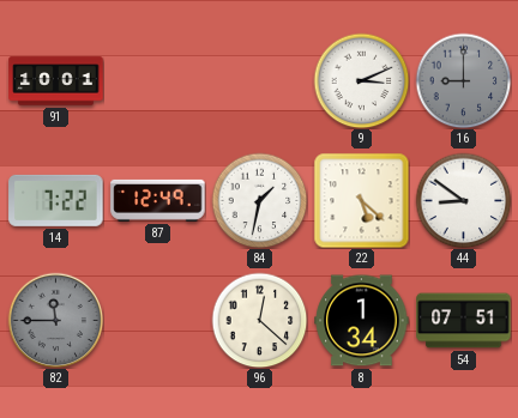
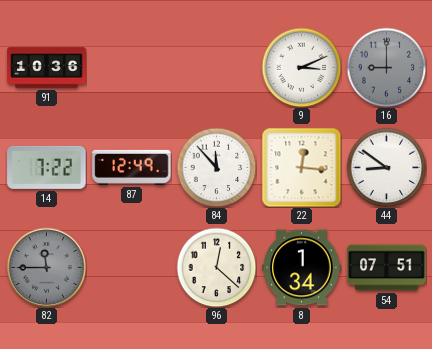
91: 10:01 -> 10:36 (47, 68)
84: 1:32 -> 11:53 (216, 167)
22: 5:22 -> 12:16 (301, 167)
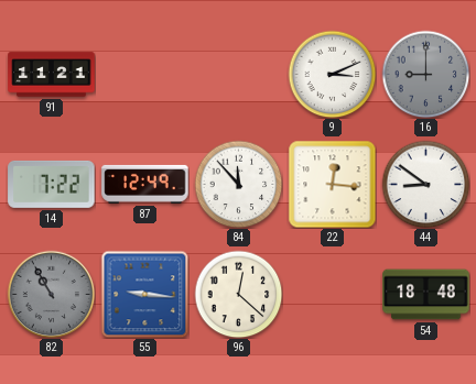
91: 10:36 -> 11:21 (52, 75)
82: 11:45 -> 10:55 (51, 294)
55: none -> 9:16 (144, 294)
8: 1:34 -> none (302, 268)
54: 07:51 -> 18:48 (426, 295)
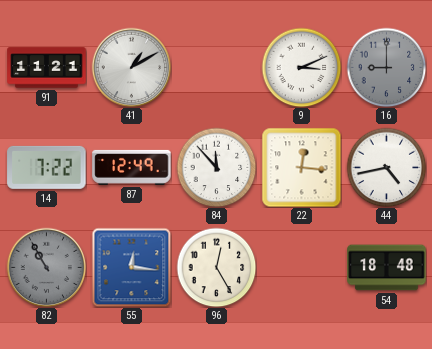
41: none -> 1:10 (131, 67)
44: 8:51 -> 4:43 (386, 167)
55: 9:16 -> 12:16 (131, 267)
96: 12:22 -> 12:25 (216, 267)
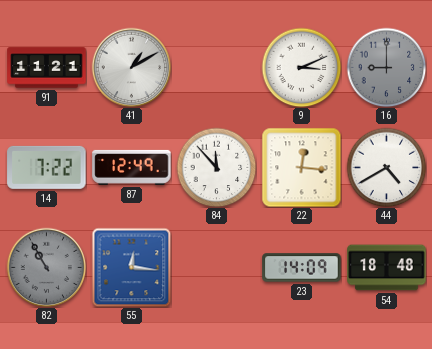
44: 4:43 -> 4:40 (386, 167)
96: 12:25 -> none (216, 267)
23: none -> 14:09 (302, 268)
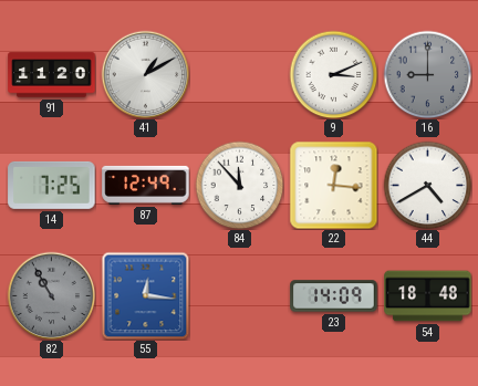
91: 11:21 -> 11:20 (52, 75)
14: 7:22 -> 7:25 (52, 185)
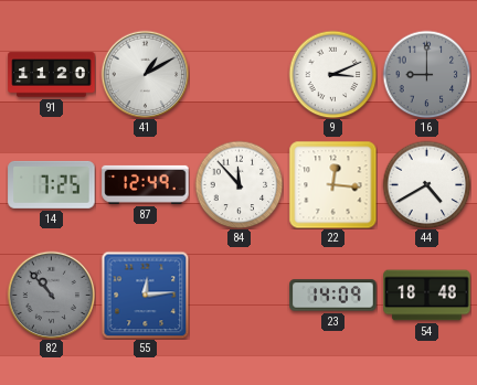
82: 10:55 -> 10:53 (51, 295)
55: 12:16 -> 12:14 (145, 295)
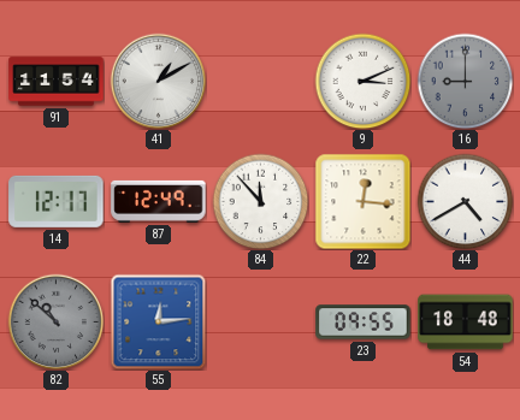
91: 11:20 -> 11:54 (57, 82)
14: 7:25 -> 12:17 (57, 201)
82: 10:53 -> 10:52 (55, 321)
23: 14:09 -> 09:55 (364, 323)
